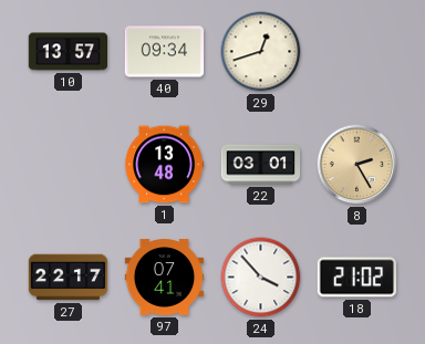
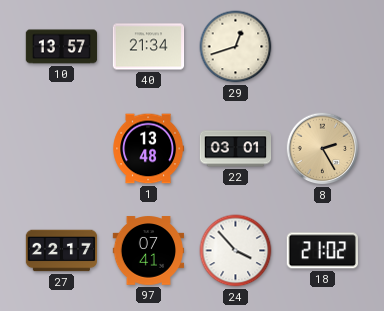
40: 09:34 -> 21:34 (149, 47)
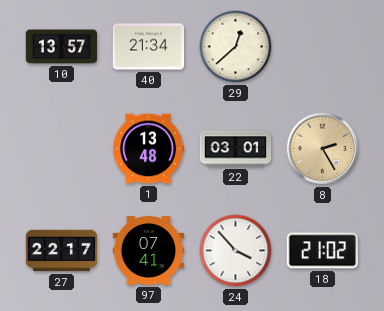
29: 12:42 -> 12:38 (236, 47)
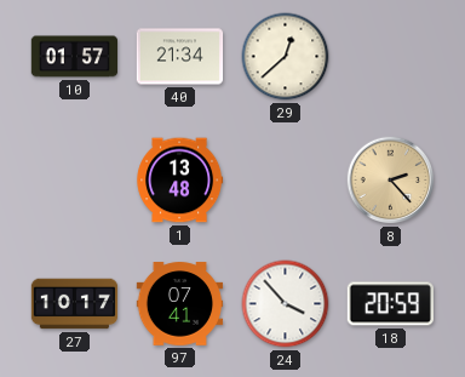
10: 13:57 -> 01:57 (75, 57)
22: 03:01 -> none (236, 149)
8: 2:25 -> 2:23 (391, 181)
27: 22:17 -> 10:17 (75, 304)
18: 21:02 -> 20:59 (390, 304)
